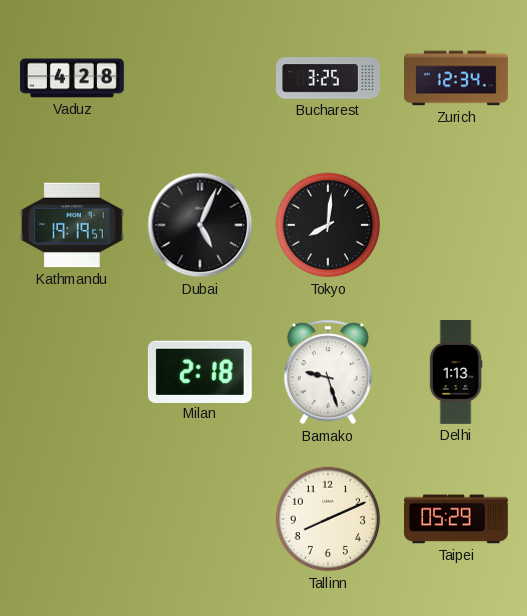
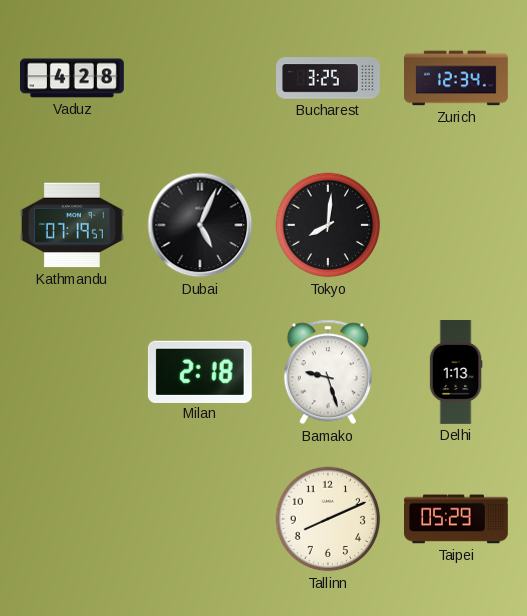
Kathmandu: 19:19 -> 07:19 (72, 225)
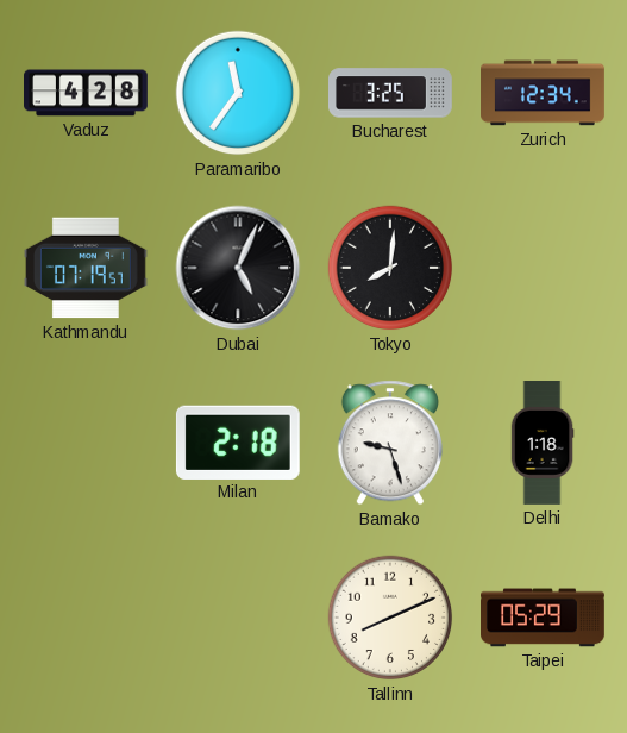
Paramaribo: none -> 11:36 (238, 93)
Delhi: 1:13 -> 1:18 (543, 443)
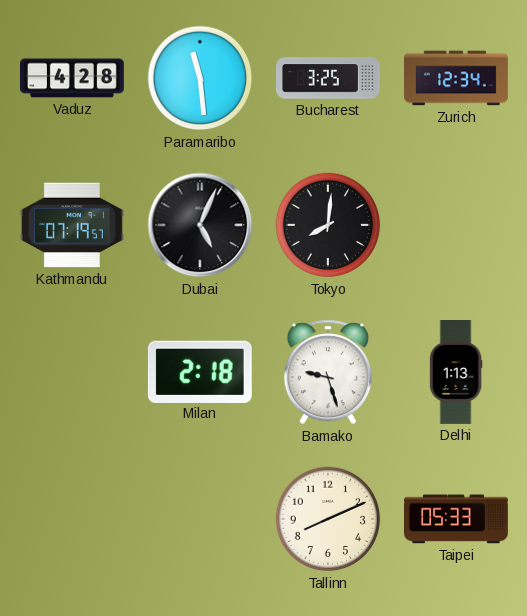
Paramaribo: 11:36 -> 11:29 (200, 78)
Delhi: 1:18 -> 1:13 (456, 372)
Taipei: 05:29 -> 05:33 (457, 519)
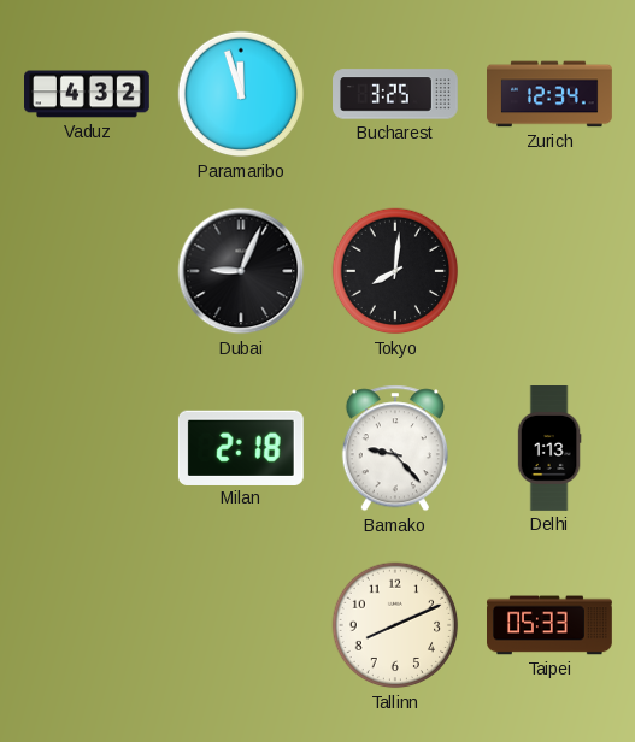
Vaduz: 4:28 -> 4:32 (88, 94)
Paramaribo: 11:29 -> 11:57 (241, 94)
Kathmandu: 07:19 -> none (72, 225)
Dubai: 5:04 -> 9:04 (241, 271)
Bamako: 9:27 -> 9:23 (395, 448)
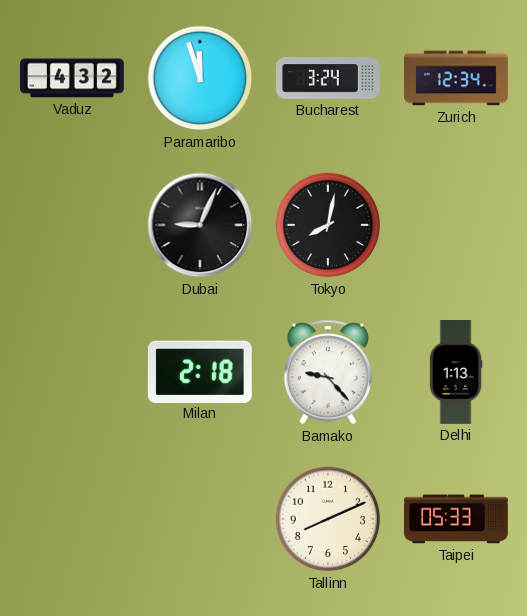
Bucharest: 3:25 -> 3:24 (329, 78)
Tokyo: 8:01 -> 8:02 (328, 225)
